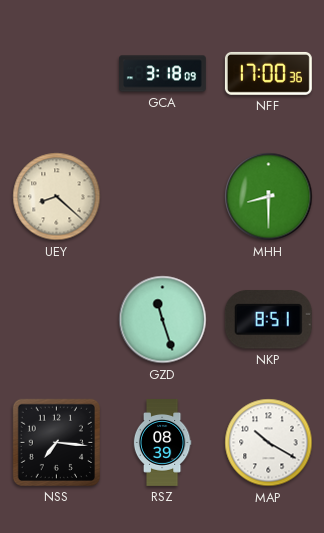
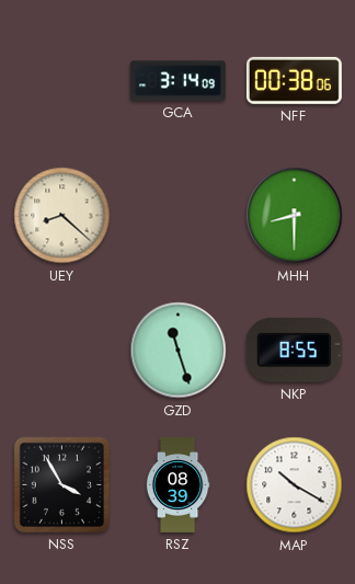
GCA: 3:18 -> 3:14 (177, 81)
NFF: 17:00 -> 00:38 (294, 80)
NKP: 8:51 -> 8:55 (294, 351)
NSS: 7:16 -> 3:55 (61, 484)
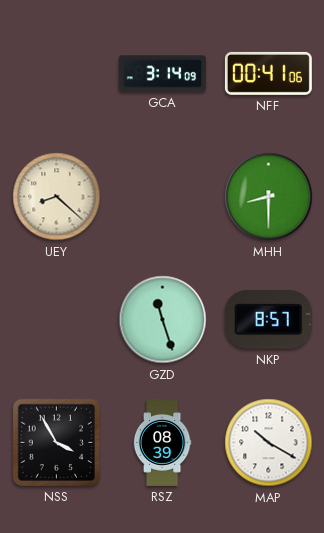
NFF: 00:38 -> 00:41 (268, 73)
NKP: 8:55 -> 8:57 (268, 320)
